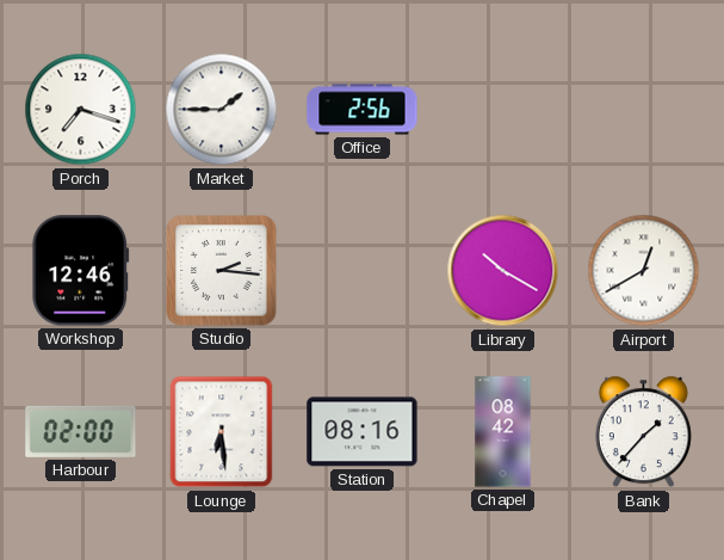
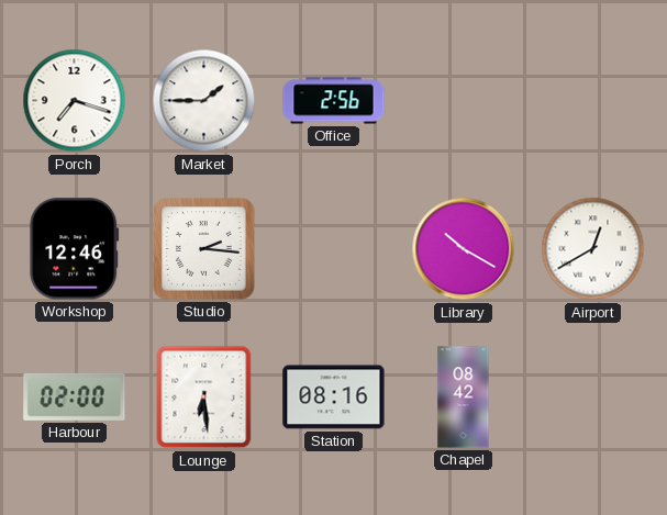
Bank: 1:37 -> none (643, 432)
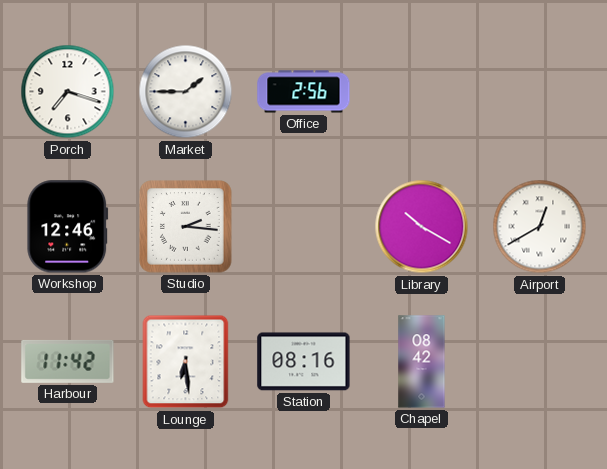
Harbour: 02:00 -> 11:42 (68, 361)
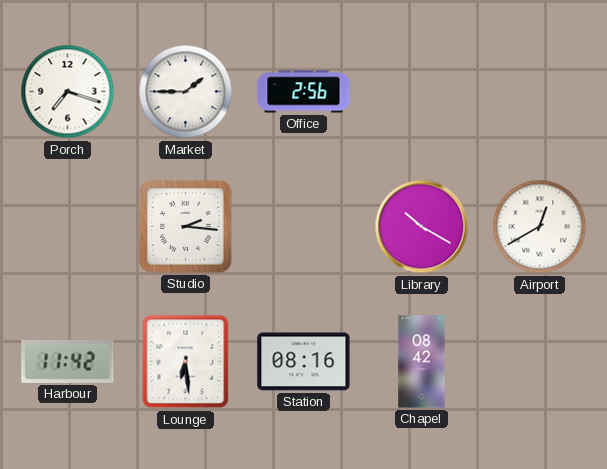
Workshop: 12:46 -> none (68, 227)
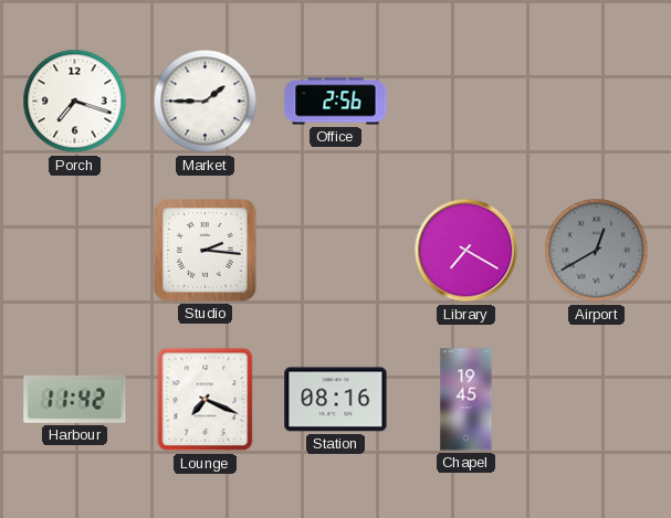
Library: 10:20 -> 7:20 (466, 251)
Airport dial: white -> grey (597, 251)
Lounge: 6:29 -> 7:19 (206, 400)
Chapel: 08:42 -> 19:45 (466, 400)
